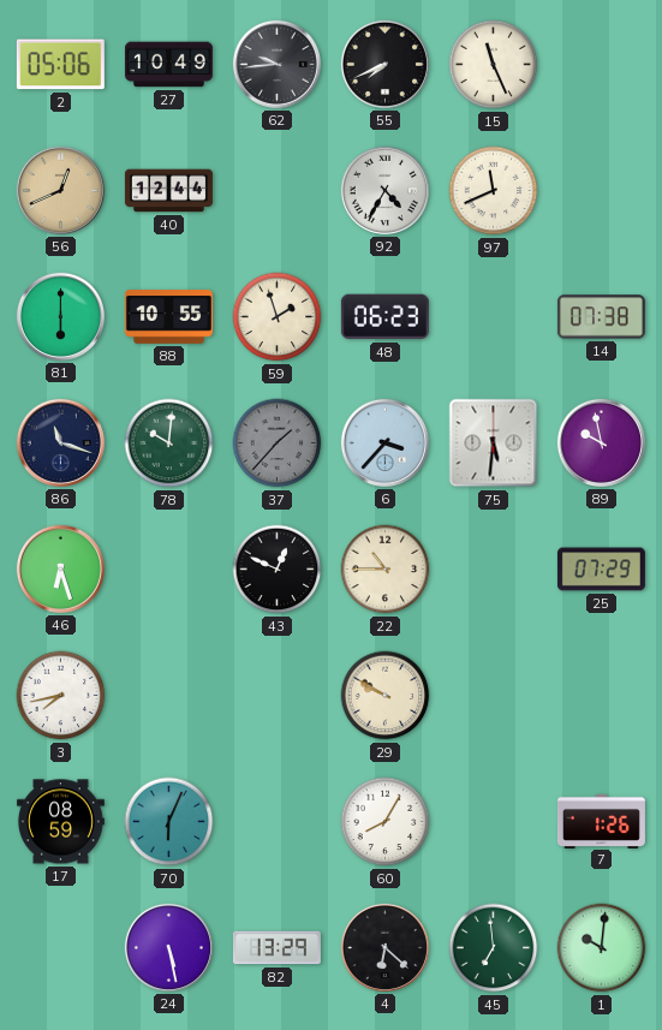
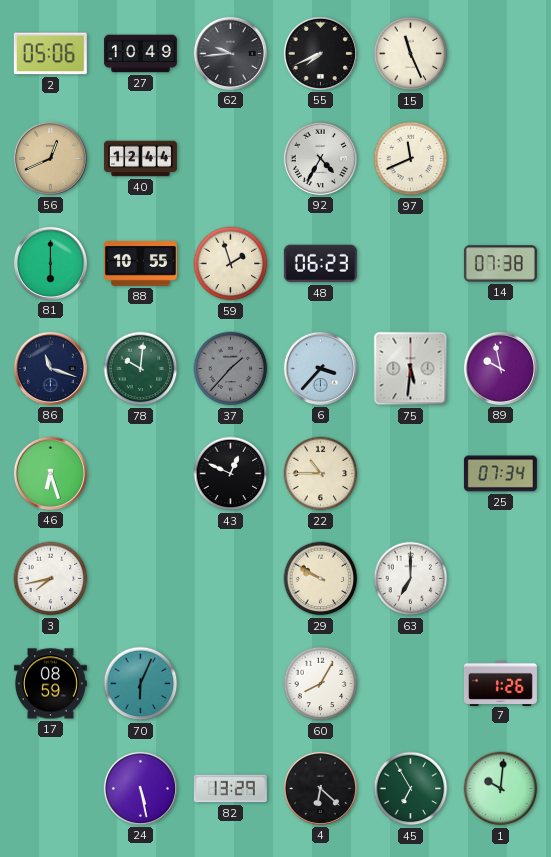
25: 07:29 -> 07:34 (500, 474)
63: none -> 7:00 (411, 579)
45: 6:59 -> 6:55 (411, 789)
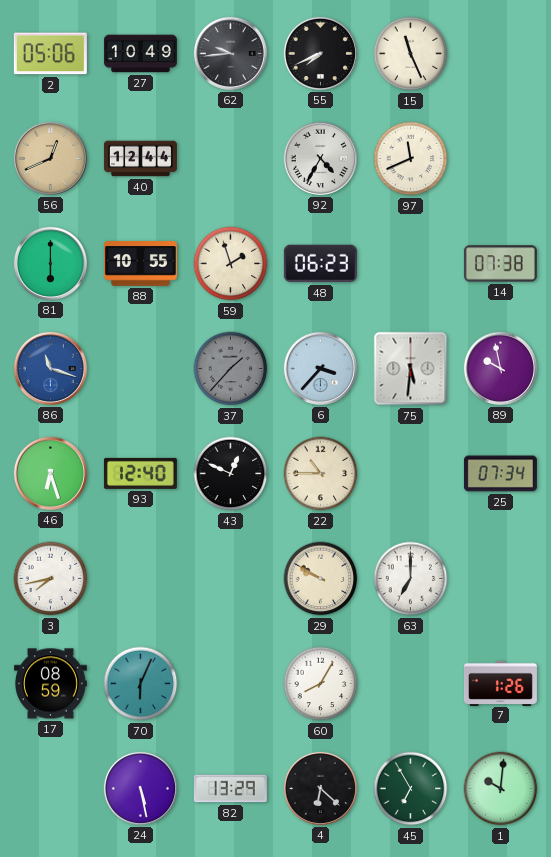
86 dial: navy -> blue (50, 368)
78: 10:01 -> none (141, 369)
93: none -> 12:40 (140, 473)
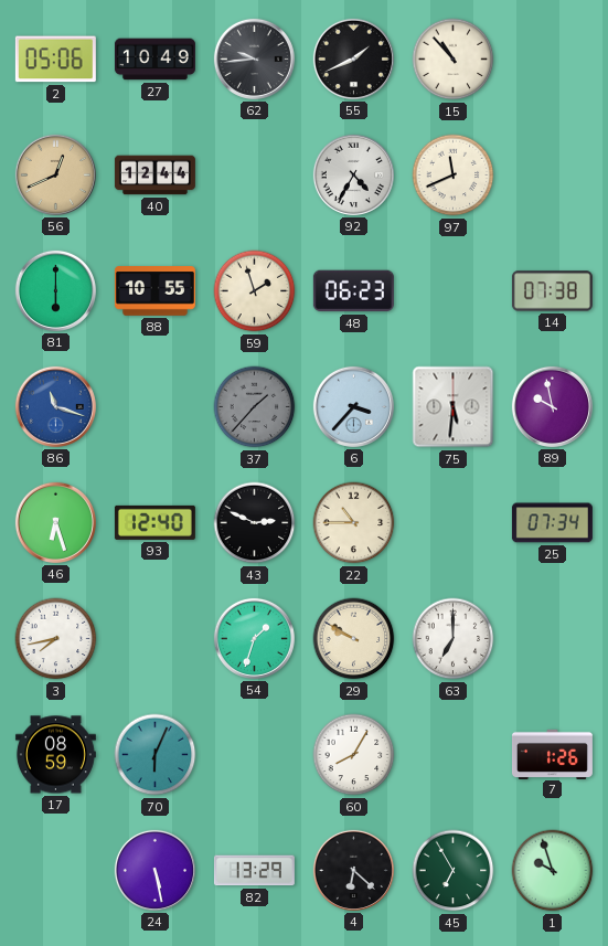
55: 7:41 -> 1:41 (353, 59)
15: 11:26 -> 10:53 (454, 60)
43: 12:49 -> 2:49 (255, 523)
54: none -> 1:33 (254, 638)
1: 10:01 -> 9:57 (553, 871)
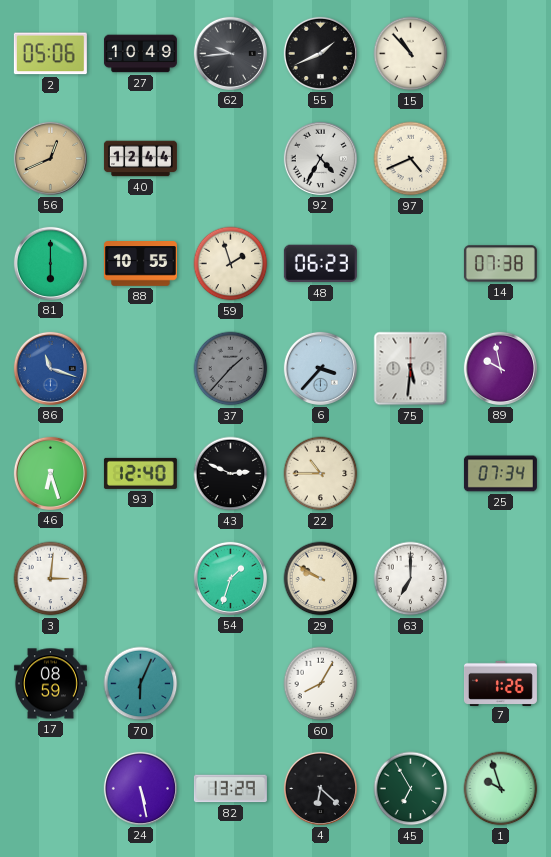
97: 11:41 -> 4:41 (411, 159)
3: 7:43 -> 3:01 (51, 579)
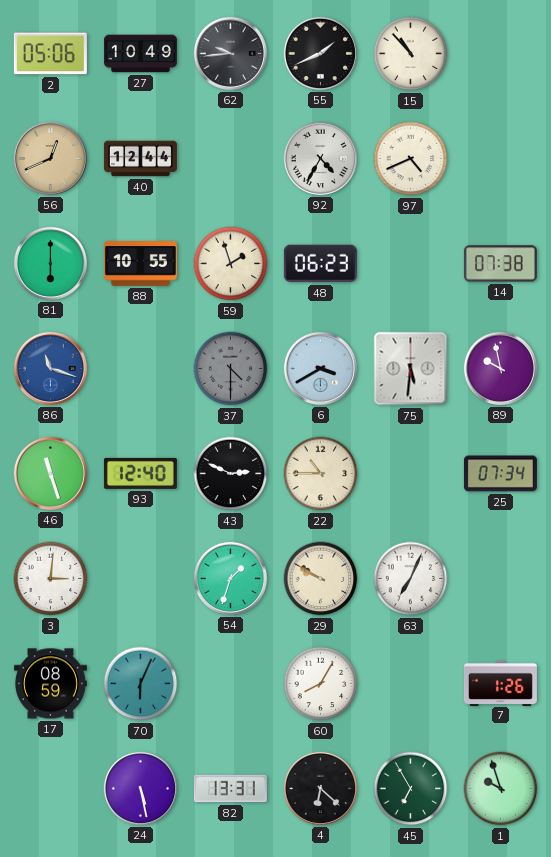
37: 1:37 -> 4:30 (231, 369)
6: 3:37 -> 3:40 (320, 368)
46: 6:27 -> 11:27 (50, 473)
63: 7:00 -> 7:04 (411, 579)
82: 13:29 -> 13:31 (230, 789)
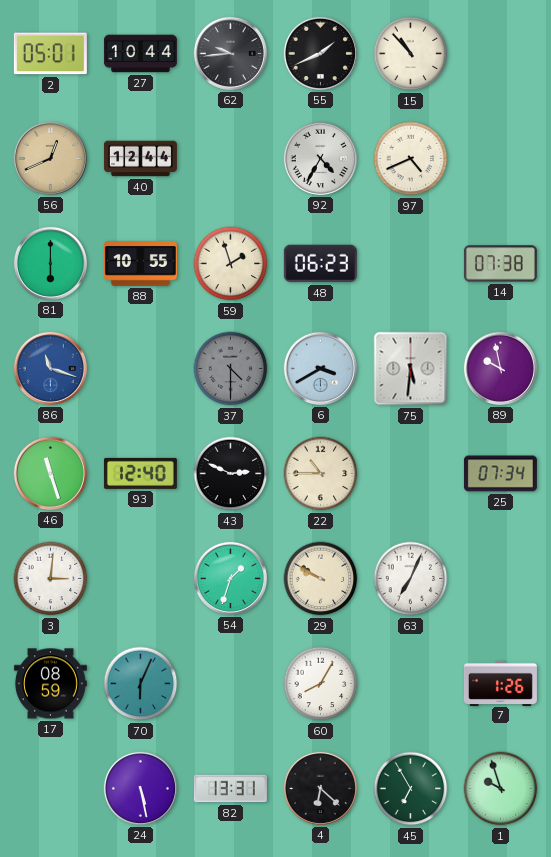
2: 05:06 -> 05:01 (50, 54)
27: 10:49 -> 10:44 (140, 54)
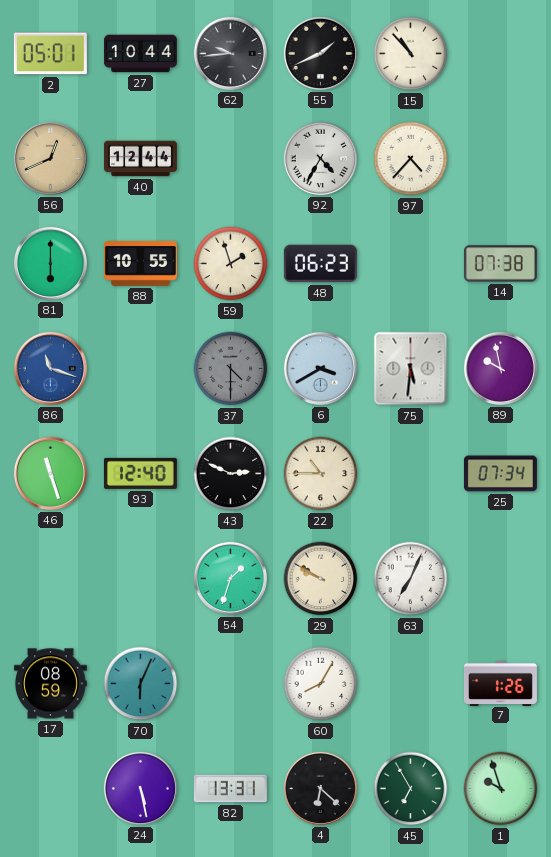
97: 4:41 -> 4:37 (411, 159)
3: 3:01 -> none (51, 579)
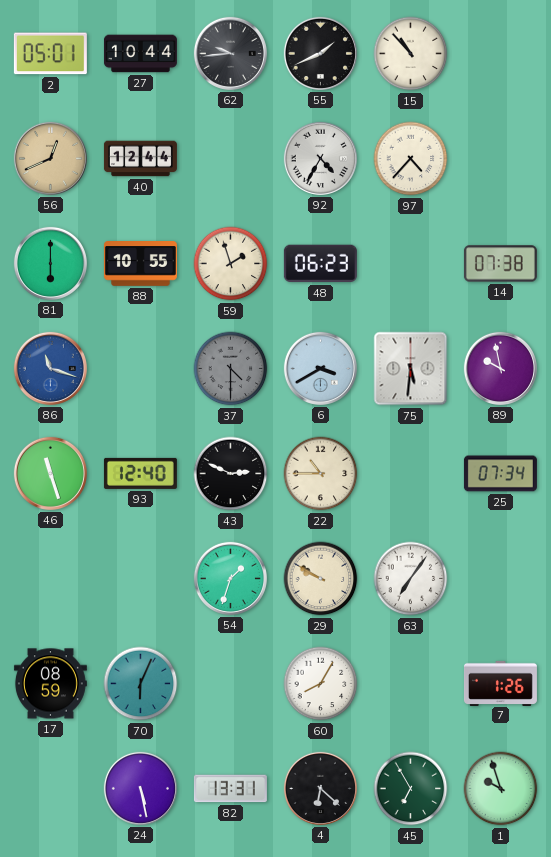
63: 7:04 -> 7:06 (411, 579)
